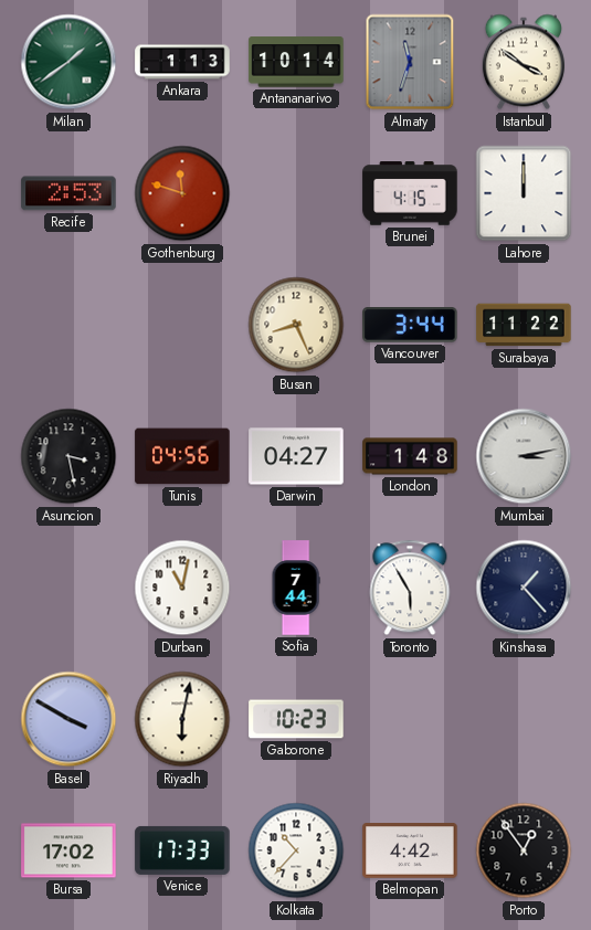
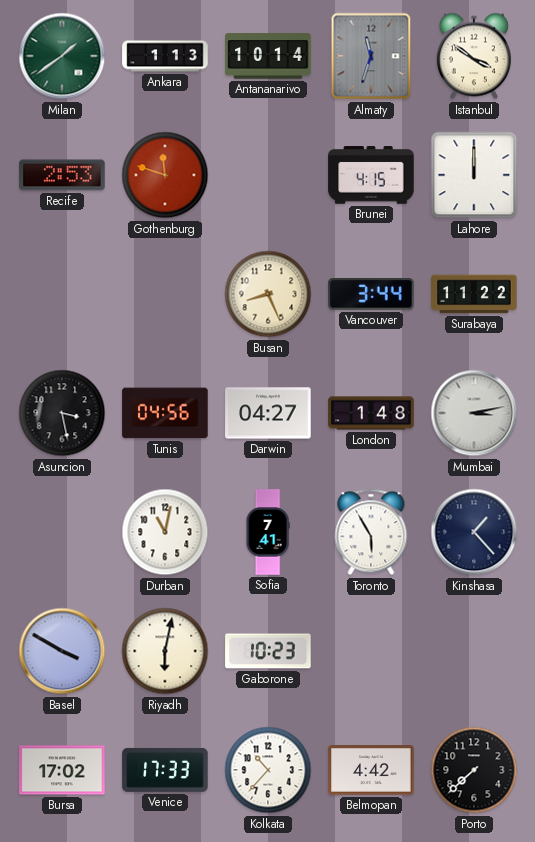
Sofia: 7:44 -> 7:41 (268, 532)
Porto: 12:54 -> 7:38 (474, 770)
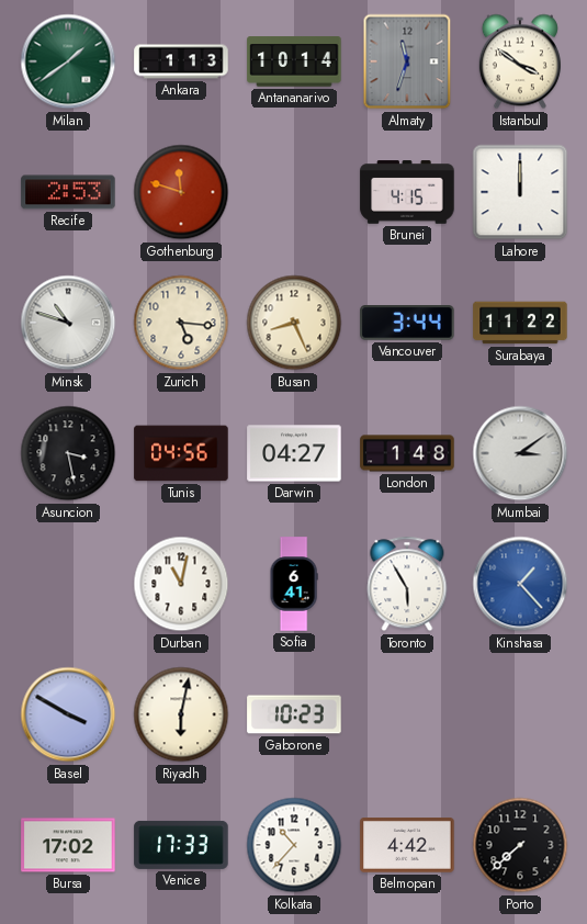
Minsk: none -> 10:48 (68, 323)
Zurich: none -> 5:16 (181, 323)
Mumbai: 3:13 -> 3:09 (520, 453)
Sofia: 7:41 -> 6:41 (294, 584)
Kinshasa dial: navy -> blue (520, 584)
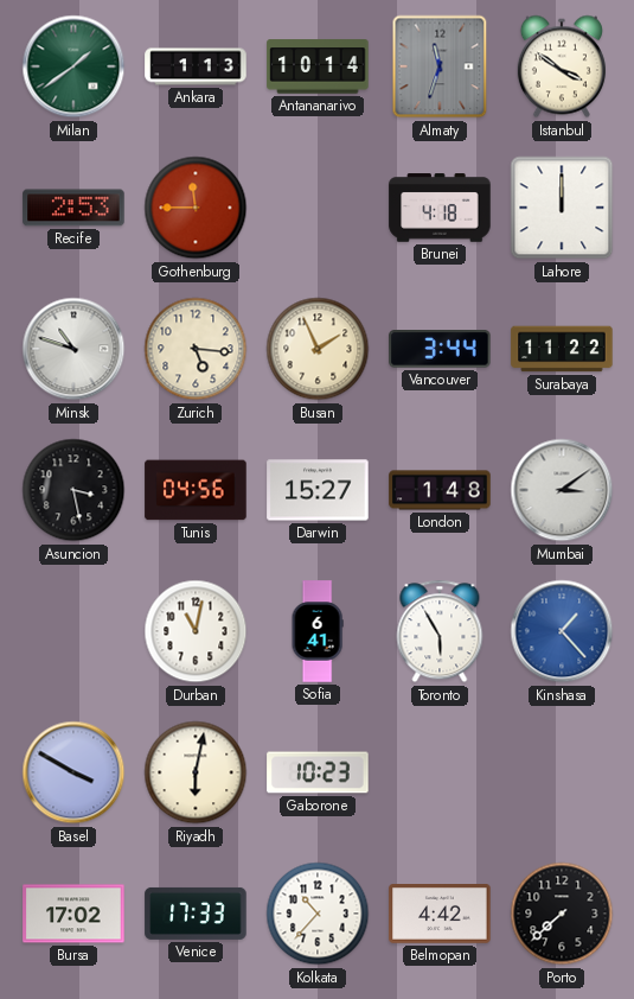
Gothenburg: 11:48 -> 11:45 (196, 208)
Brunei: 4:15 -> 4:18 (440, 208)
Busan: 8:26 -> 1:56 (318, 349)
Darwin: 04:27 -> 15:27 (318, 490)
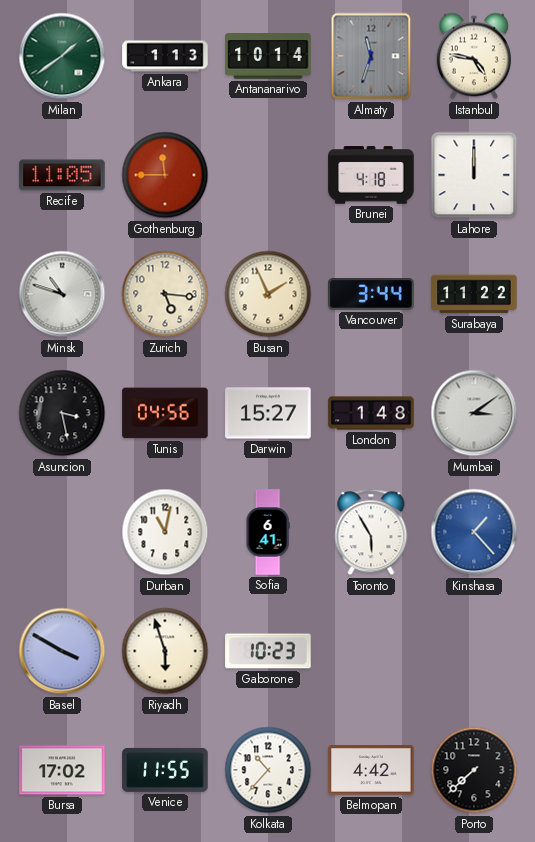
Istanbul: 3:51 -> 4:47 (474, 56)
Recife: 2:53 -> 11:05 (62, 175)
Riyadh: 6:02 -> 5:57 (165, 651)
Venice: 17:33 -> 11:55 (165, 770)
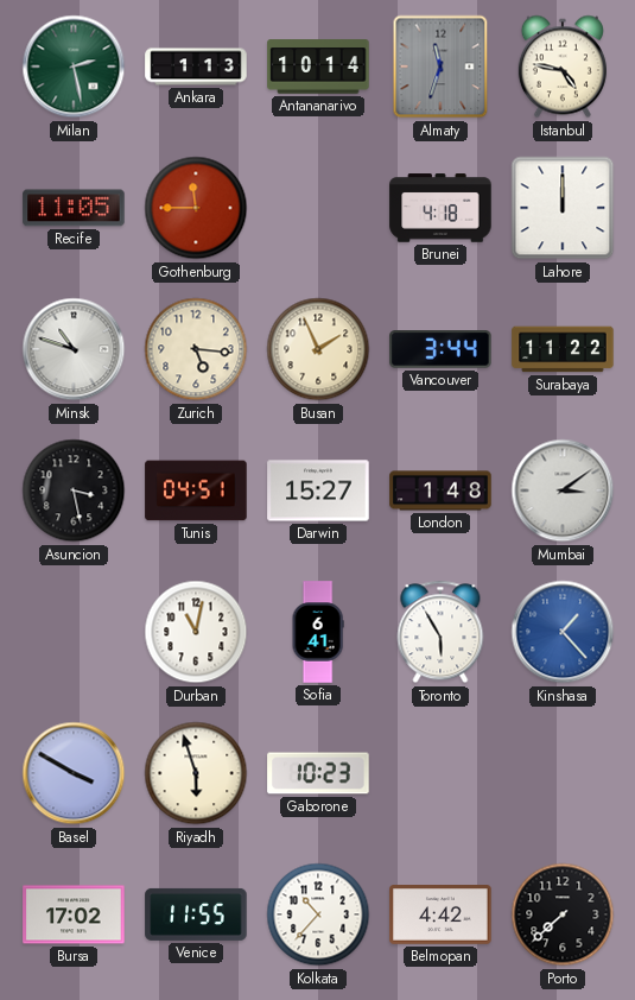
Milan: 1:39 -> 2:28 (74, 67)
Tunis: 04:56 -> 04:51 (196, 490)
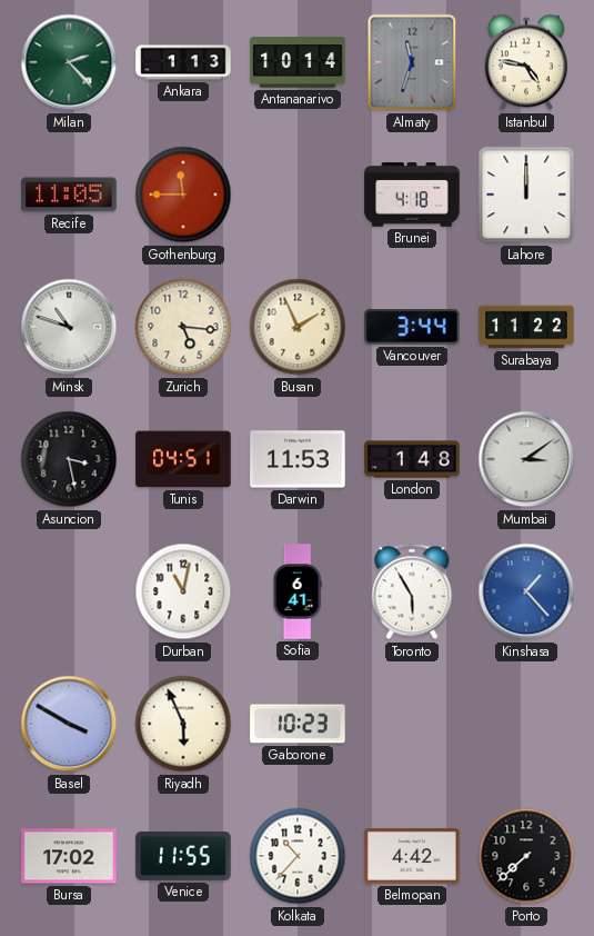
Milan: 2:28 -> 2:23 (69, 62)
Darwin: 15:27 -> 11:53 (298, 459)
Riyadh: 5:57 -> 5:56 (183, 724)
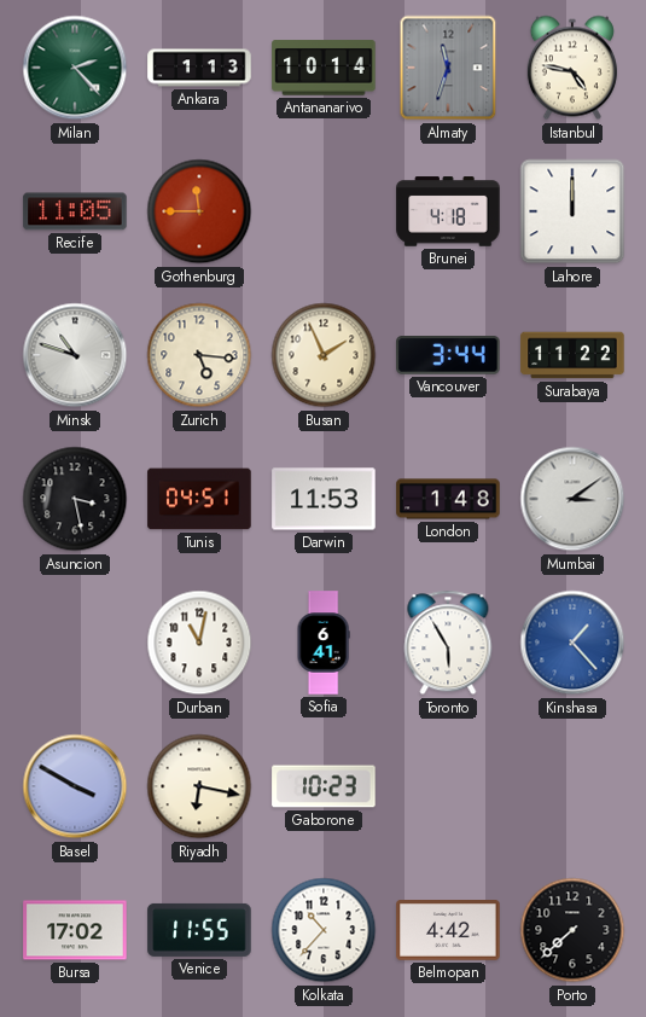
Riyadh: 5:56 -> 6:17 (199, 786)
